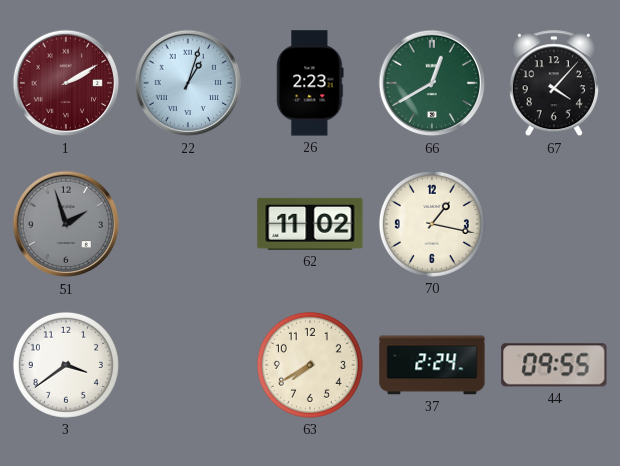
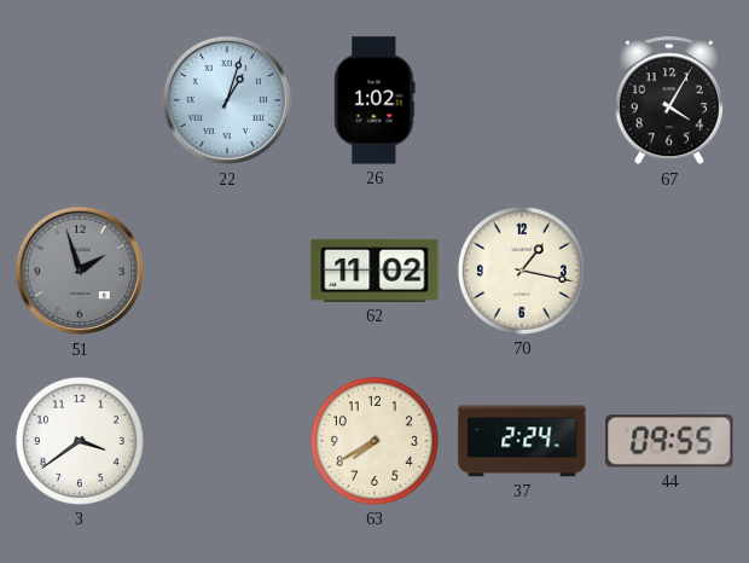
1: 2:10 -> none (66, 83)
26: 2:23 -> 1:02 (374, 100)
66: 12:40 -> none (432, 83)
67: 4:07 -> 4:05 (669, 101)
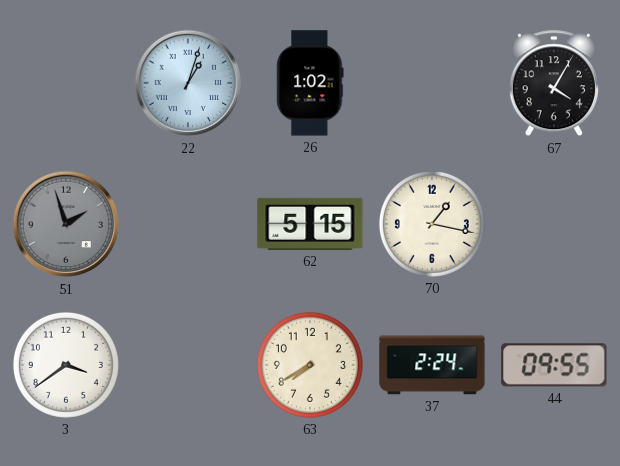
62: 11:02 -> 5:15 (310, 224)
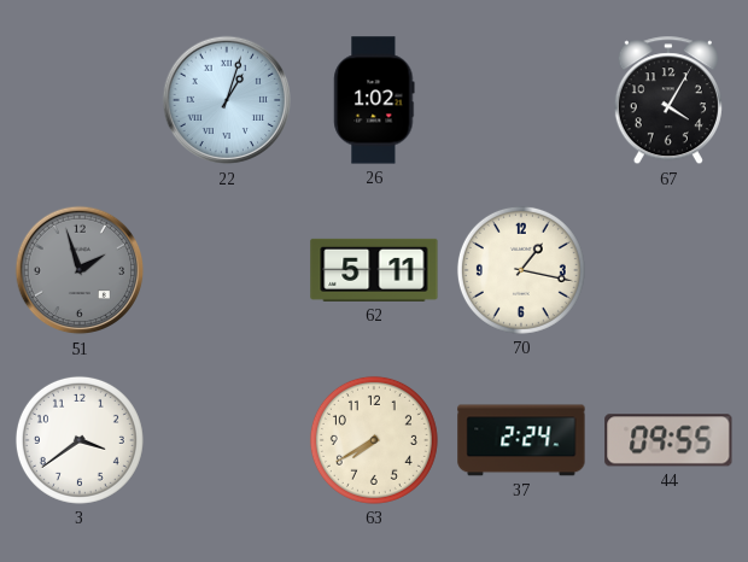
62: 5:15 -> 5:11 (374, 270)
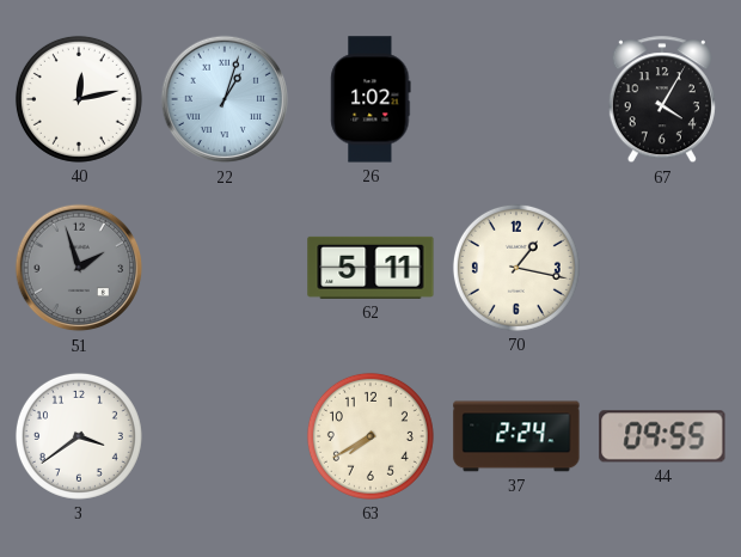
40: none -> 12:13 (79, 99)
